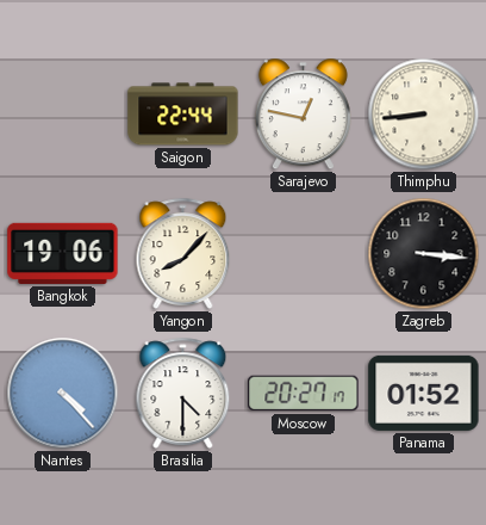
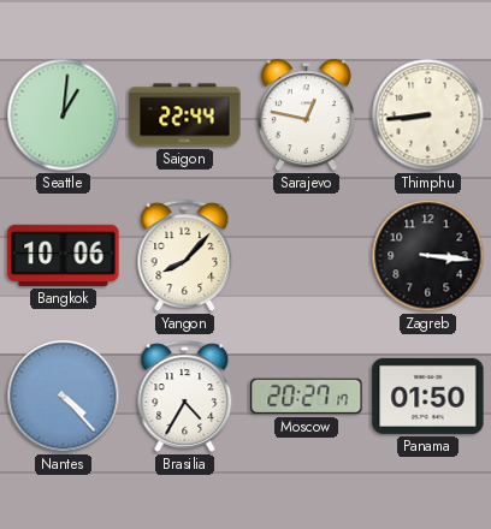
Seattle: none -> 1:01 (64, 115)
Bangkok: 19:06 -> 10:06 (64, 255)
Brasilia: 4:30 -> 4:35 (185, 396)
Panama: 01:52 -> 01:50 (428, 396)
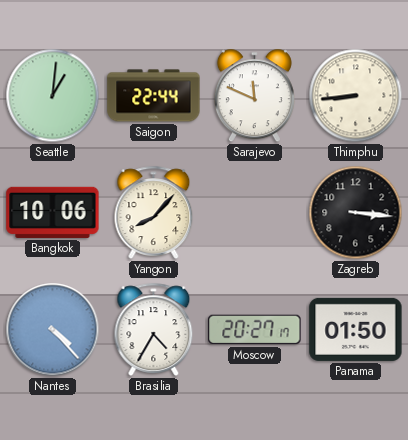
Sarajevo: 12:47 -> 11:49 (254, 96)
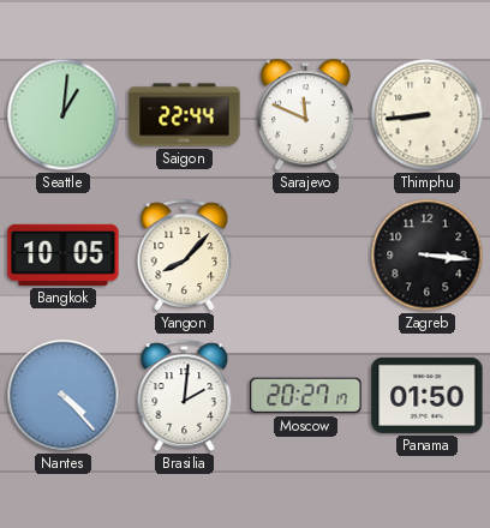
Bangkok: 10:06 -> 10:05 (64, 254)
Brasilia: 4:35 -> 2:01 (185, 395)
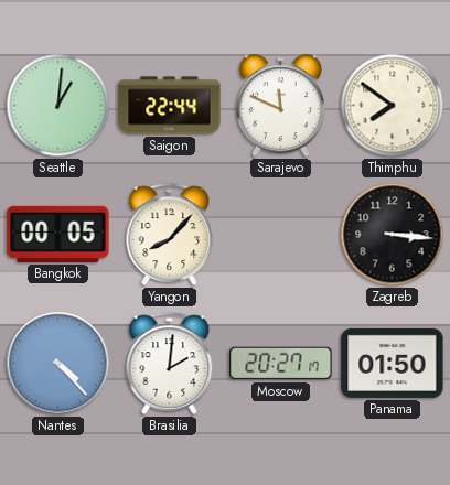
Thimphu: 8:44 -> 7:51 (393, 106)
Bangkok: 10:05 -> 00:05 (58, 234)
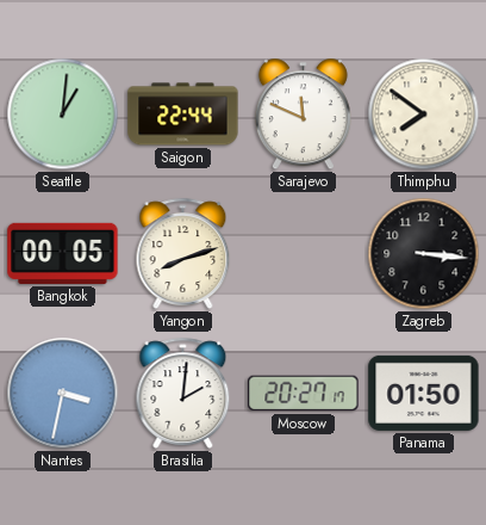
Yangon: 8:07 -> 8:12 (183, 253)
Nantes: 4:23 -> 3:32 (63, 394)
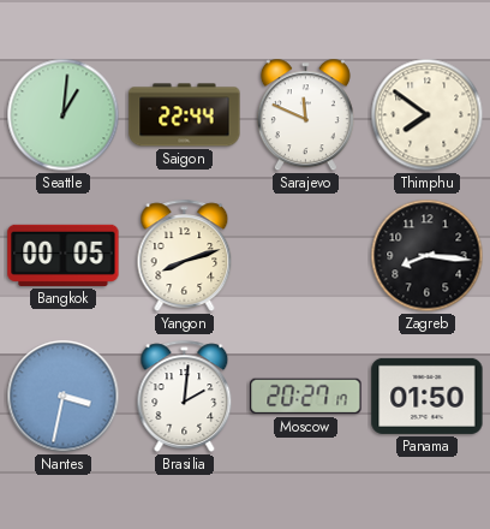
Zagreb: 3:16 -> 8:16 (428, 256)
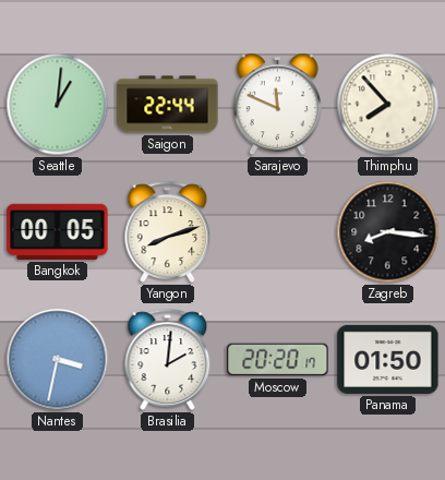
Thimphu: 7:51 -> 7:53 (388, 105)
Moscow: 20:27 -> 20:20 (278, 360)
